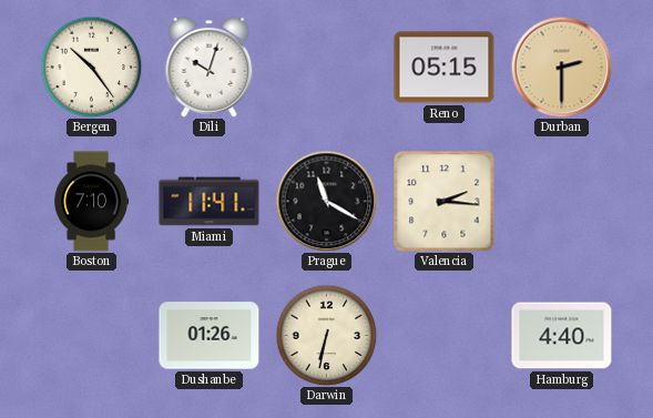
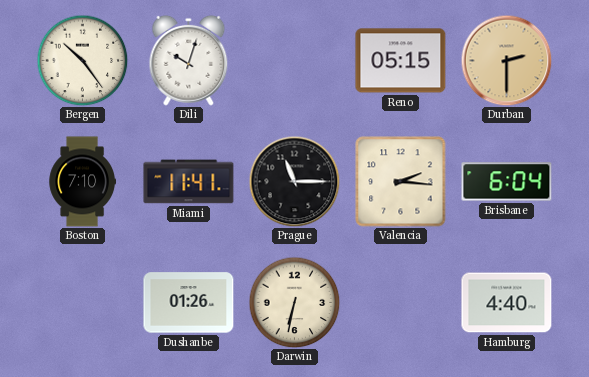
Prague: 11:20 -> 11:15 (294, 181)
Brisbane: none -> 6:04 (507, 182)
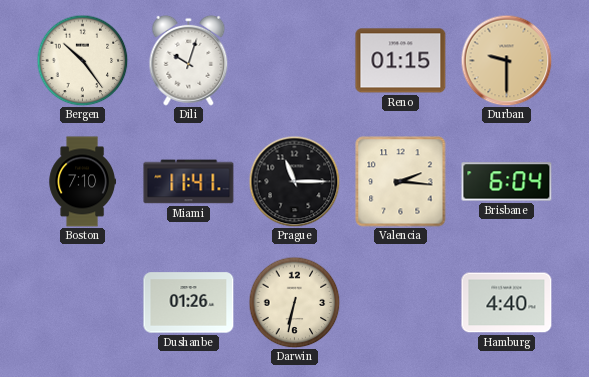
Reno: 05:15 -> 01:15 (401, 61)
Durban: 2:30 -> 9:30 (506, 60)
